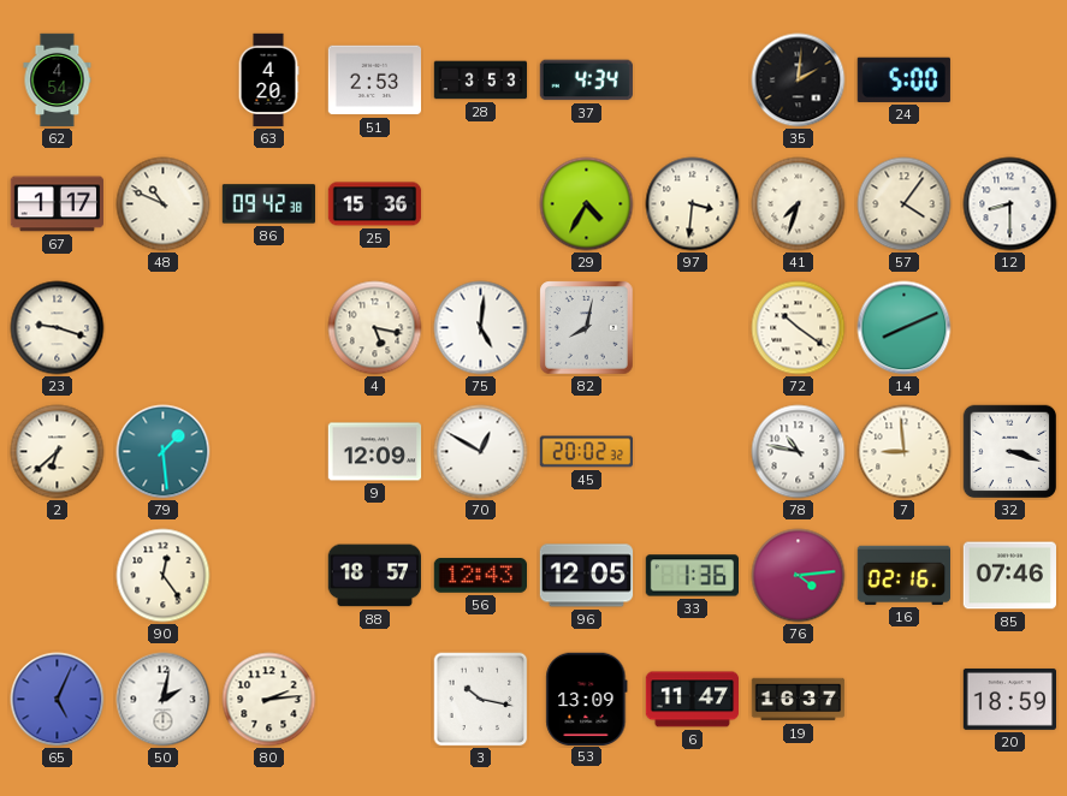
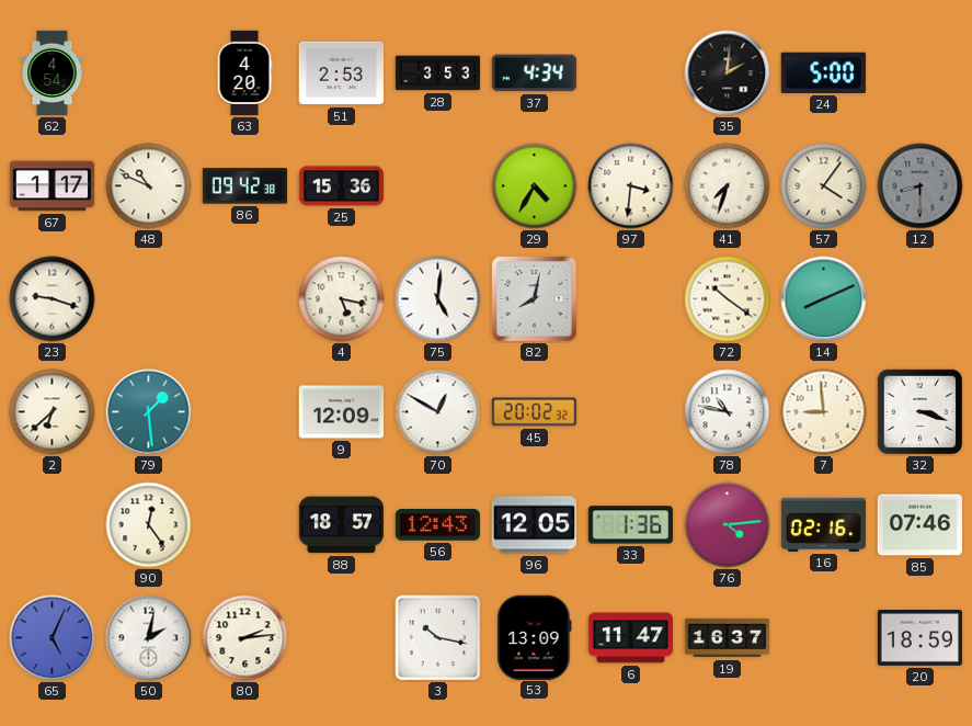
12 dial: white -> grey (920, 186)
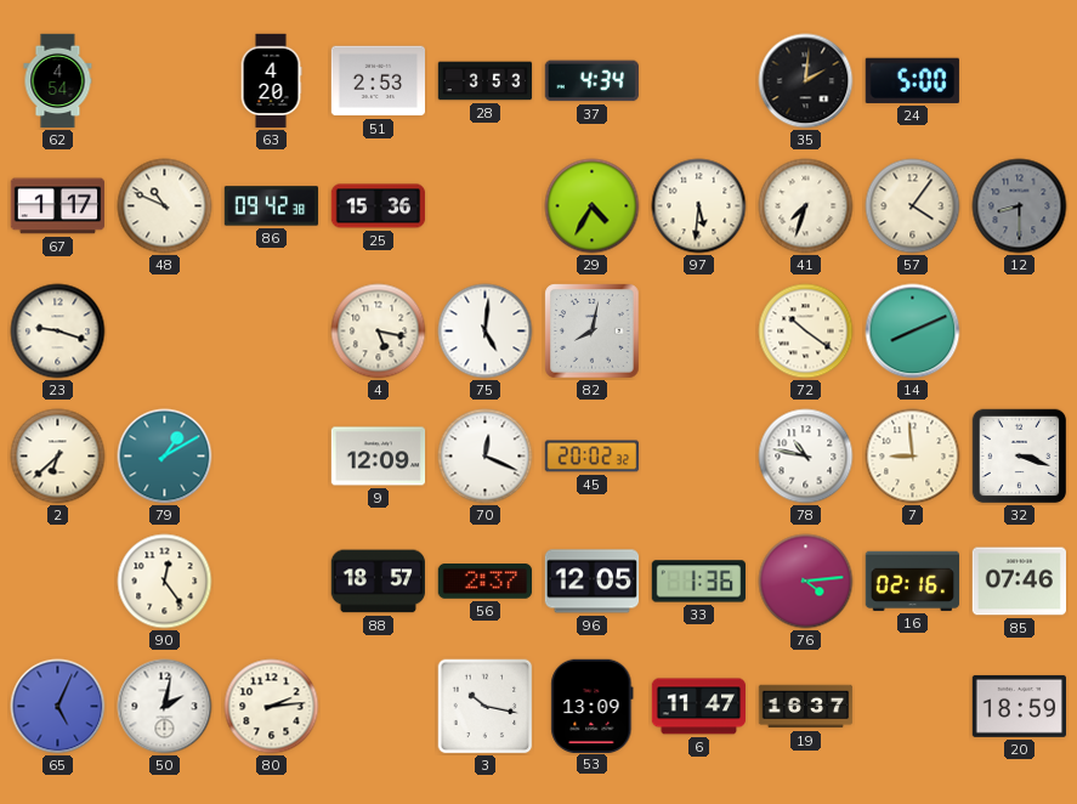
97: 3:31 -> 5:31 (699, 206)
79: 1:29 -> 1:10 (165, 457)
70: 12:50 -> 12:19 (486, 457)
56: 12:43 -> 2:37 (484, 582)
